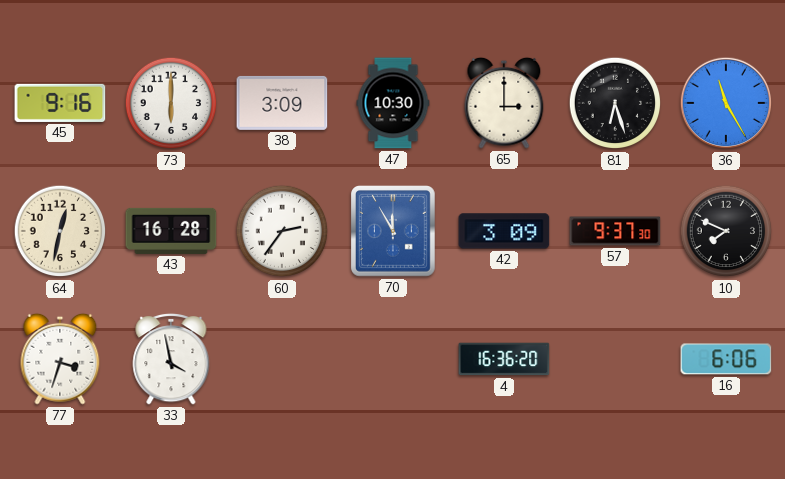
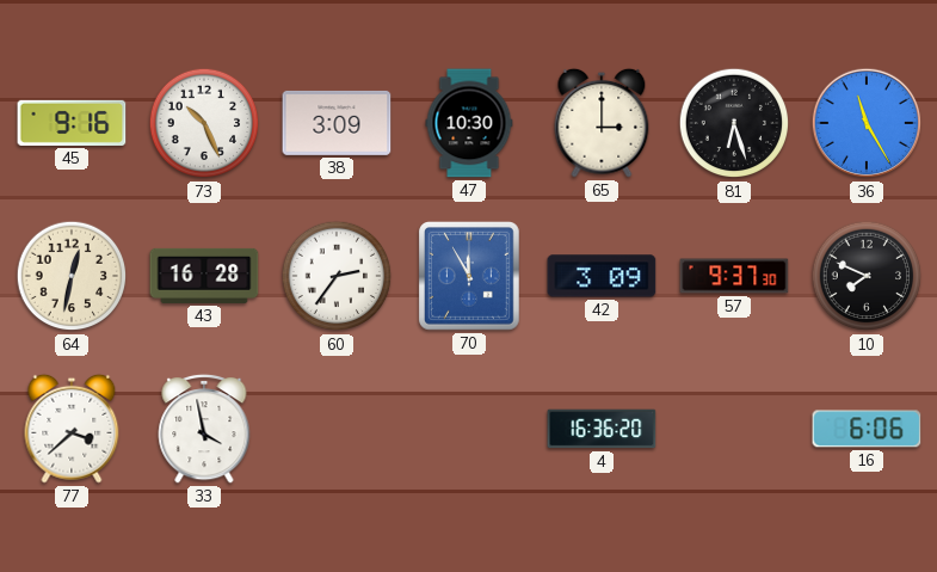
73: 6:00 -> 10:26 (204, 123)
77: 3:33 -> 3:38 (72, 429)
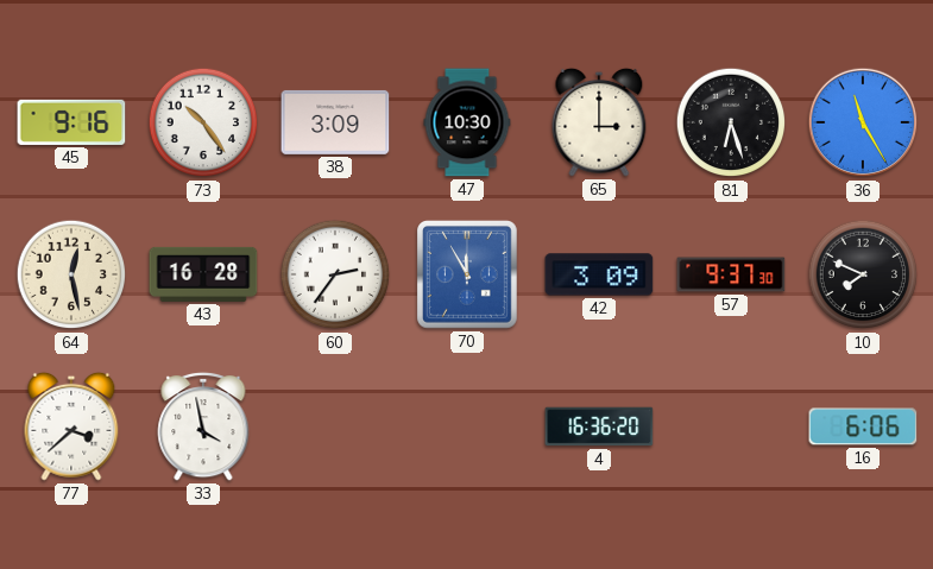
73: 10:26 -> 10:24 (203, 122)
64: 12:32 -> 12:28 (71, 274)
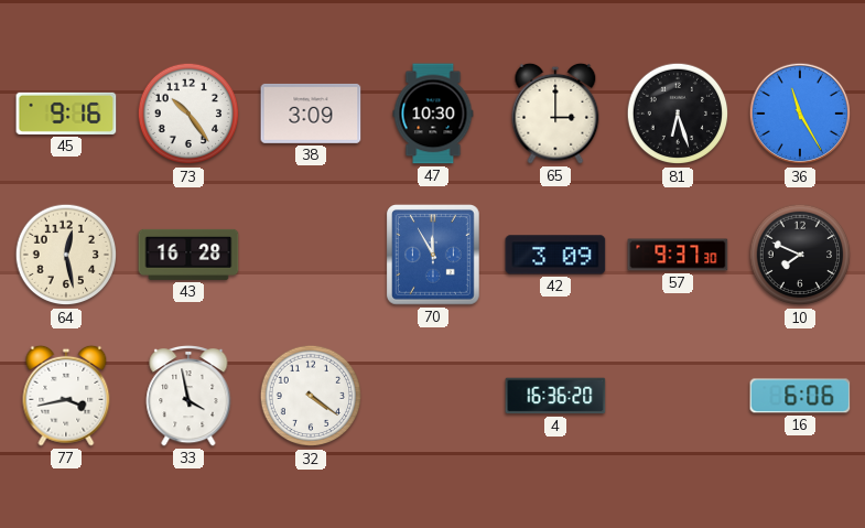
60: 2:36 -> none (335, 274)
77: 3:38 -> 3:43 (66, 396)
32: none -> 4:21 (311, 396)
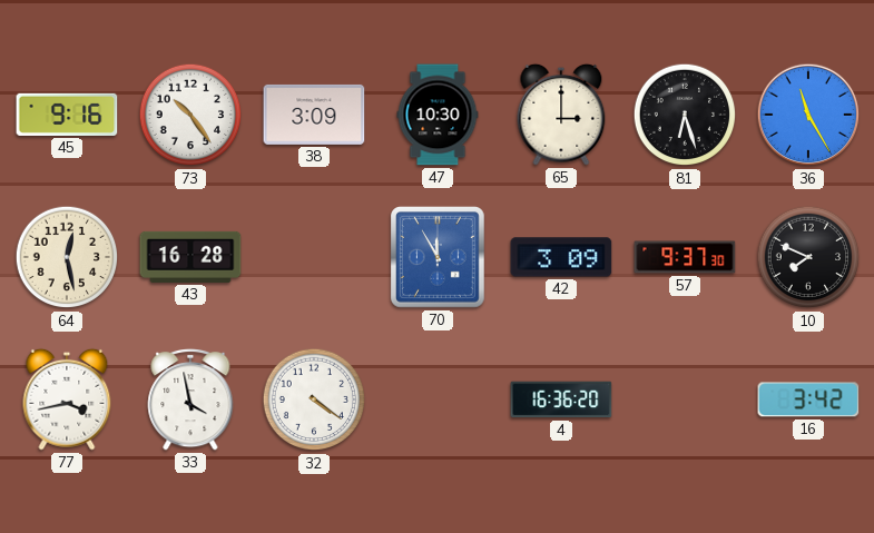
16: 6:06 -> 3:42 (808, 399)
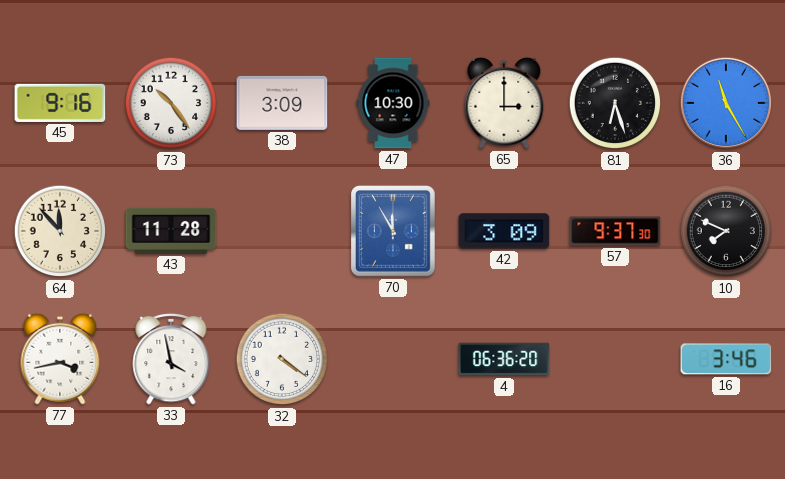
64: 12:28 -> 11:53 (60, 231)
43: 16:28 -> 11:28 (171, 231)
4: 16:36 -> 06:36 (504, 359)
16: 3:42 -> 3:46 (726, 359)
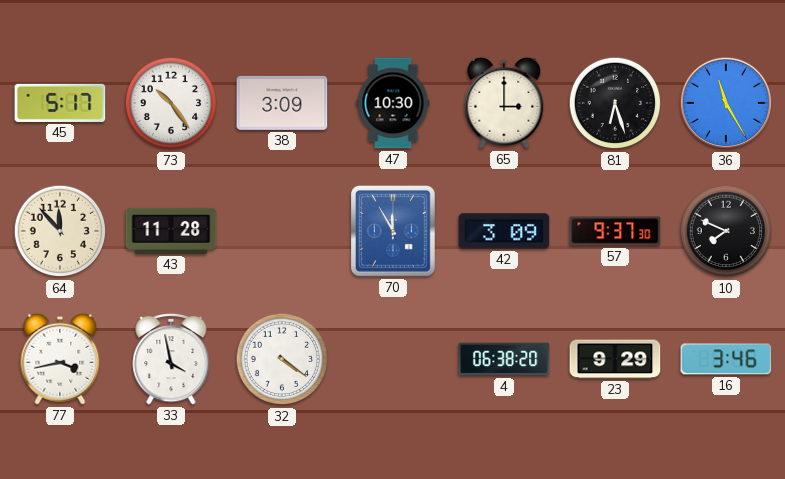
45: 9:16 -> 5:17 (60, 103)
4: 06:36 -> 06:38 (504, 359)
23: none -> 9:29 (615, 359)
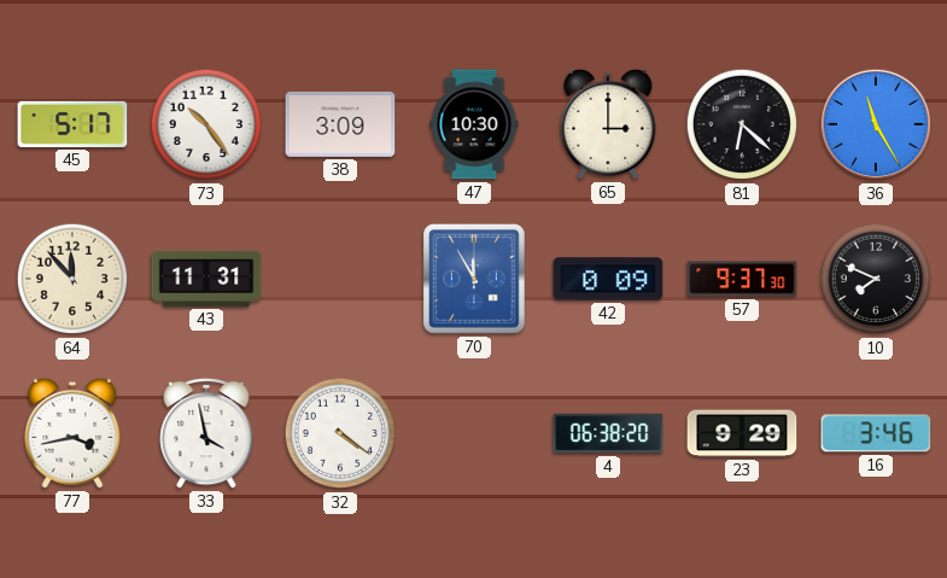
81: 6:27 -> 6:22 (742, 124)
43: 11:28 -> 11:31 (206, 279)
42: 3:09 -> 0:09 (608, 279)
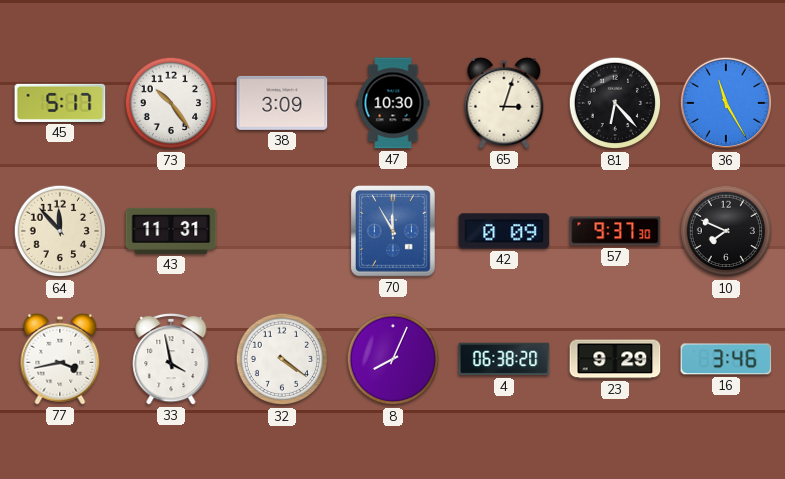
65: 3:00 -> 3:03 (504, 103)
81: 6:22 -> 6:23 (615, 103)
8: none -> 8:04 (393, 359)
